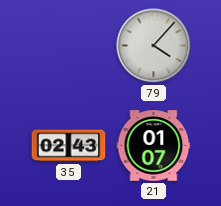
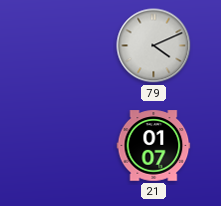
79: 4:07 -> 4:11 (154, 46)
35: 02:43 -> none (69, 146)
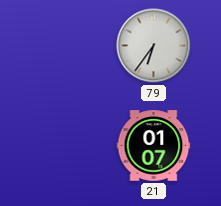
79: 4:11 -> 6:36 (154, 46)
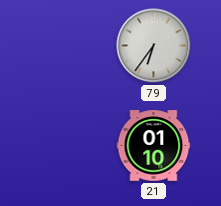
21: 01:07 -> 01:10 (154, 146)
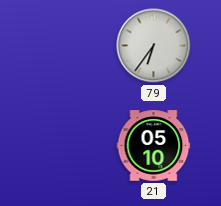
21: 01:10 -> 05:10 (154, 146)
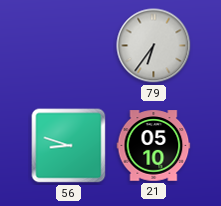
56: none -> 8:48 (69, 146)
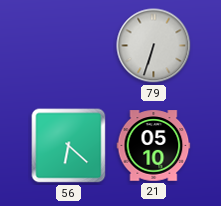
79: 6:36 -> 6:33 (154, 46)
56: 8:48 -> 6:22 (69, 146)
